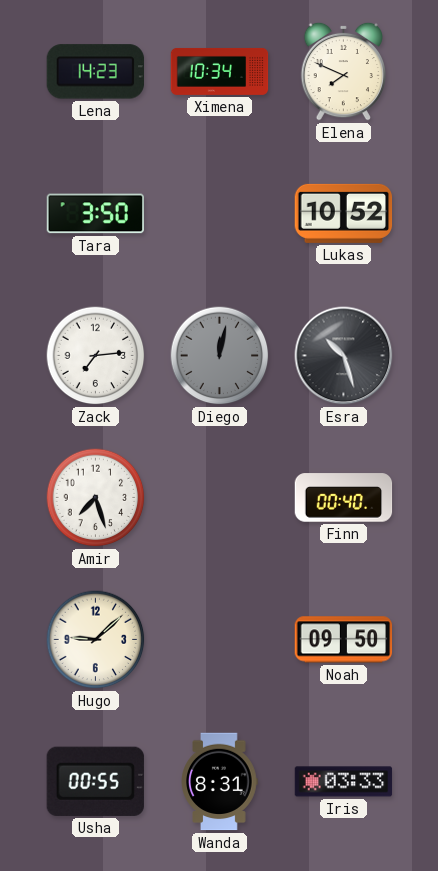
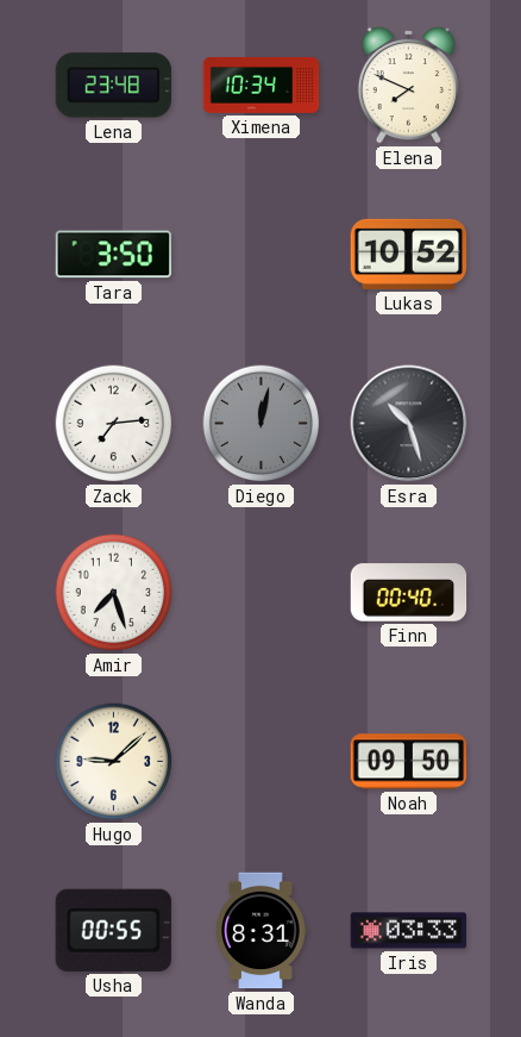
Lena: 14:23 -> 23:48 (113, 86)
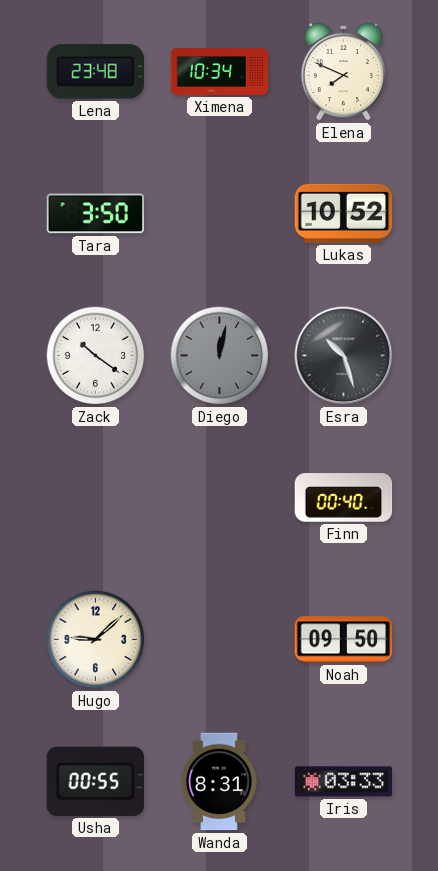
Zack: 7:14 -> 10:21 (96, 356)
Amir: 7:27 -> none (114, 593)
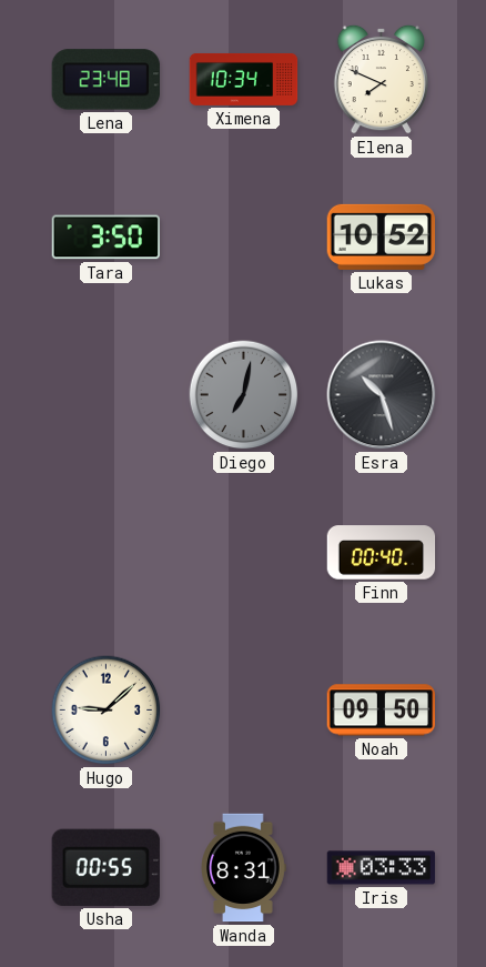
Zack: 10:21 -> none (96, 356)
Diego: 12:02 -> 7:02 (244, 395)
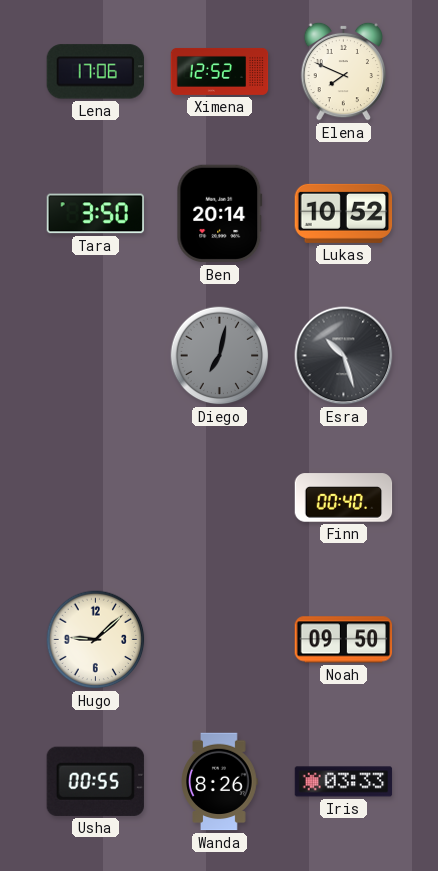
Lena: 23:48 -> 17:06 (95, 72)
Ximena: 10:34 -> 12:52 (220, 71)
Ben: none -> 20:14 (220, 214)
Wanda: 8:31 -> 8:26 (219, 782)
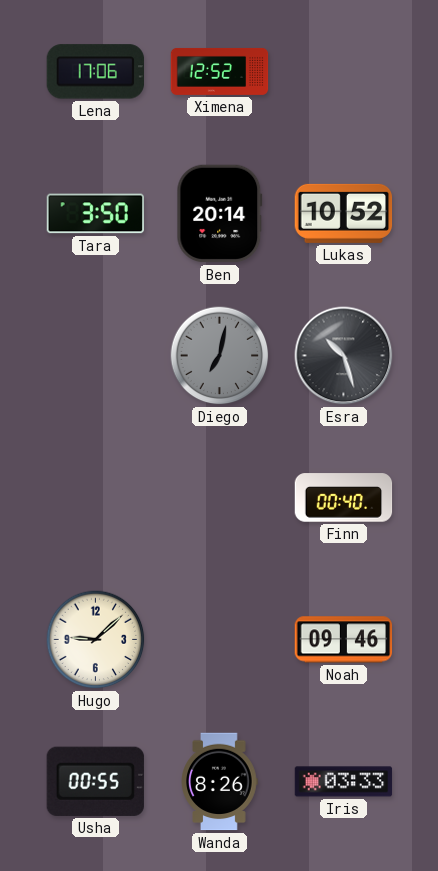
Elena: 7:49 -> none (344, 71)
Noah: 09:50 -> 09:46 (344, 640)
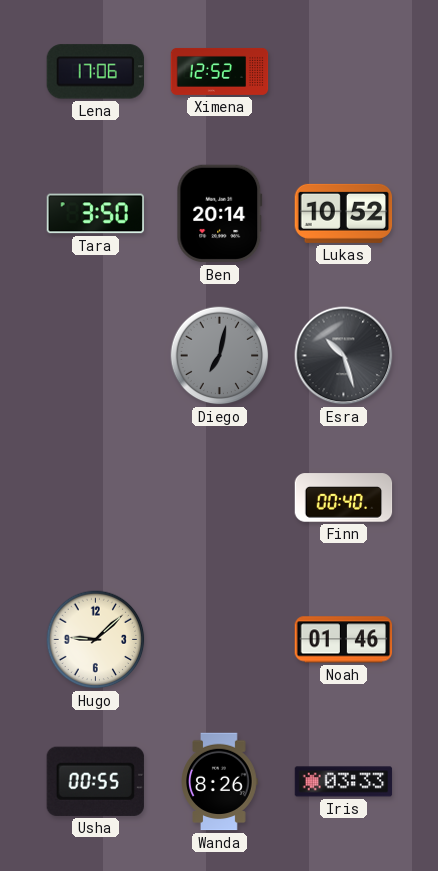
Noah: 09:46 -> 01:46 (344, 640)
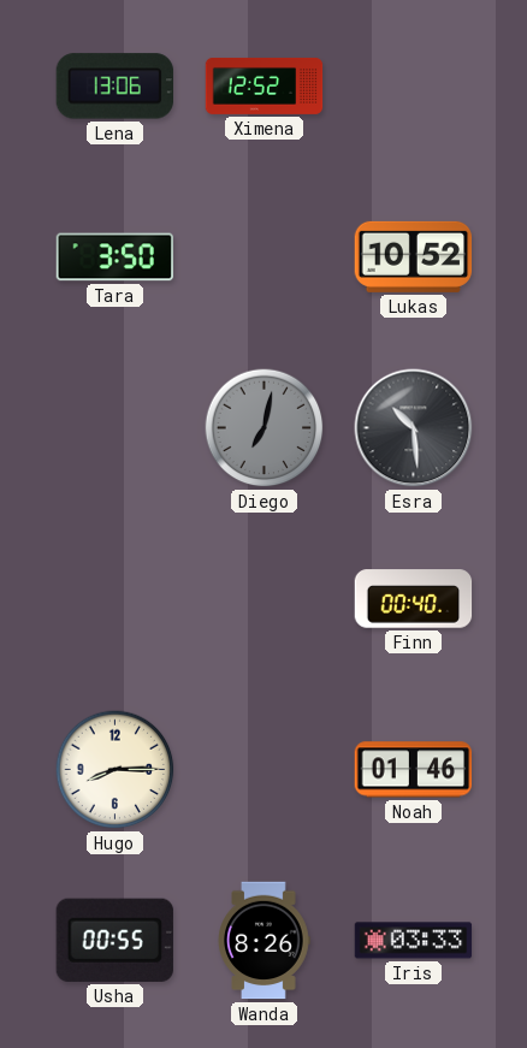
Lena: 17:06 -> 13:06 (114, 87)
Ben: 20:14 -> none (220, 214)
Esra: 10:27 -> 10:29 (414, 428)
Hugo: 9:08 -> 8:15 (116, 770)
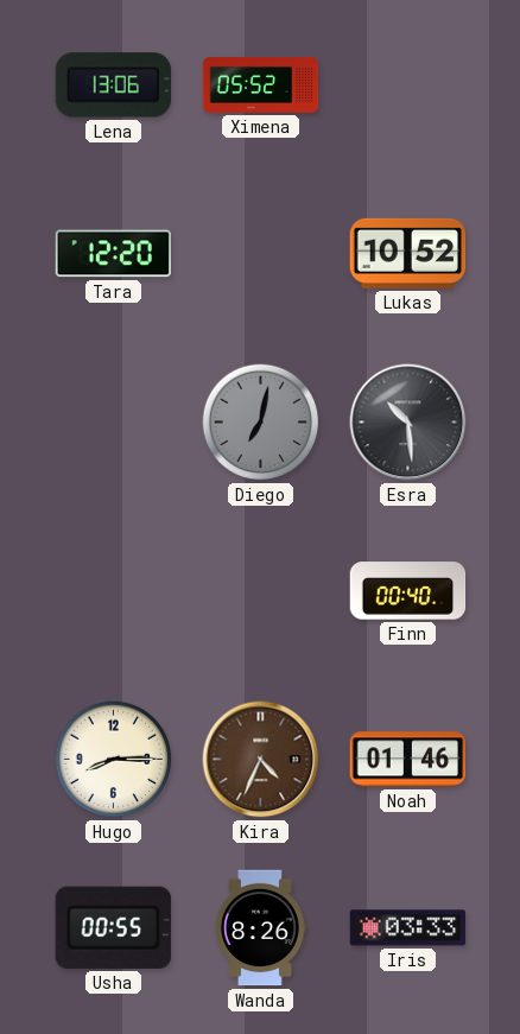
Ximena: 12:52 -> 05:52 (261, 84)
Tara: 3:50 -> 12:20 (114, 254)
Kira: none -> 4:34 (261, 760)
